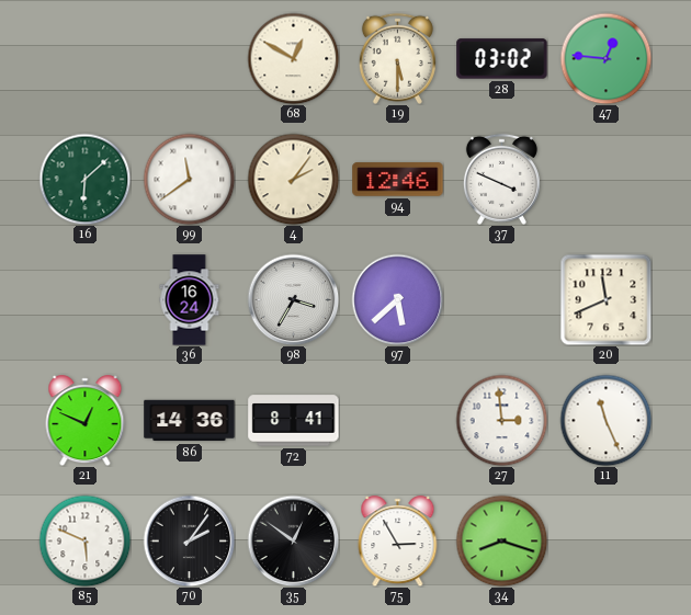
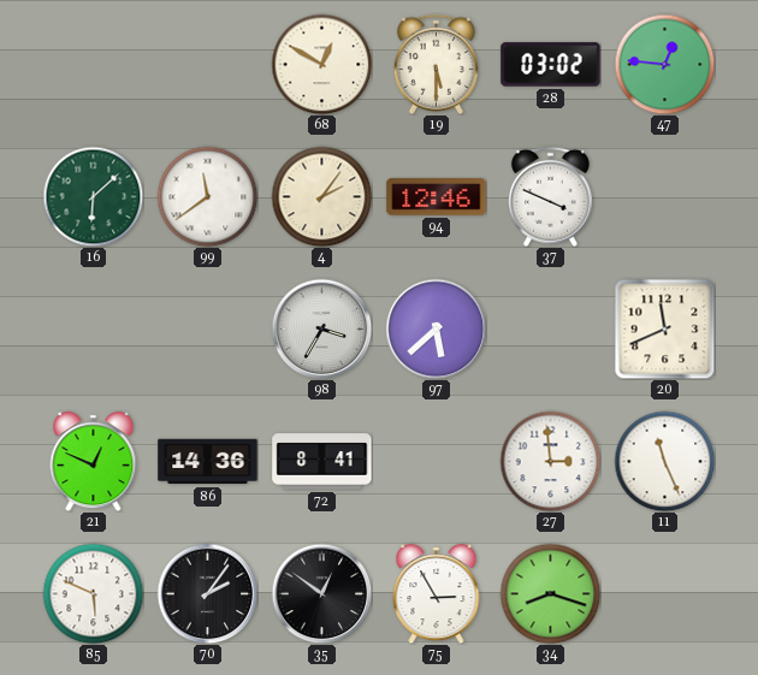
36: 16:24 -> none (190, 300)
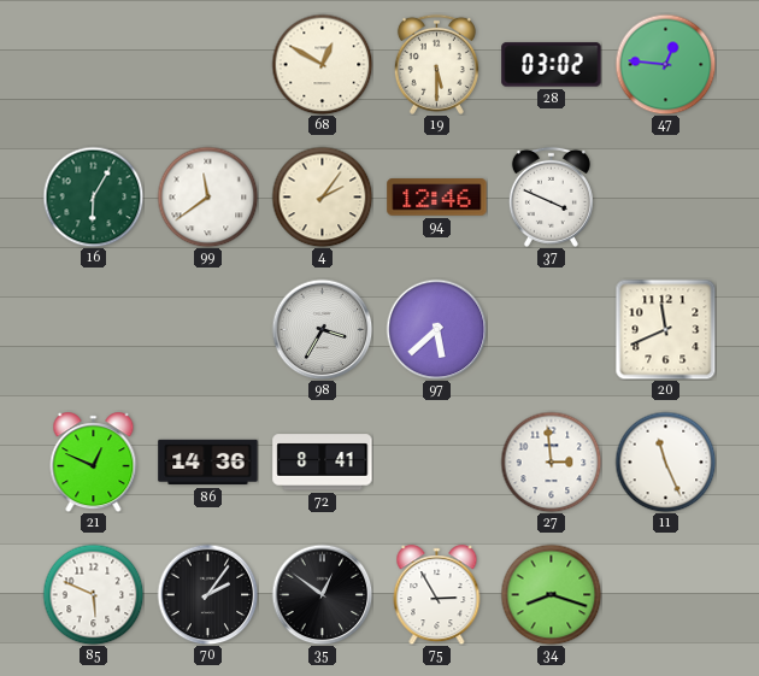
16: 6:08 -> 6:05 (93, 196)
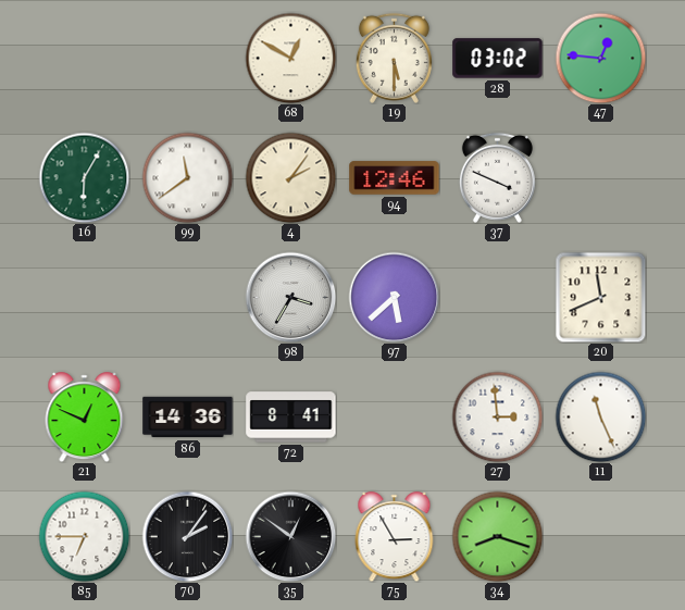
85: 5:49 -> 6:45 (84, 536)
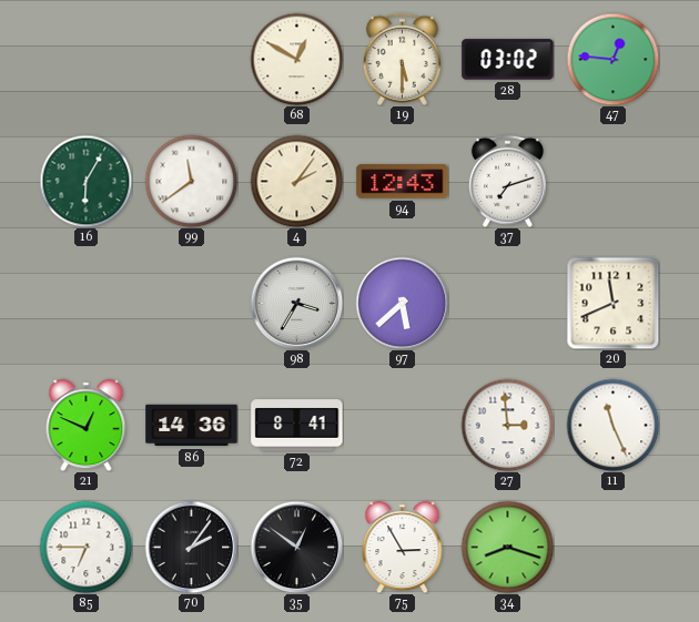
94: 12:46 -> 12:43 (403, 182)
37: 3:49 -> 7:12 (507, 181)
